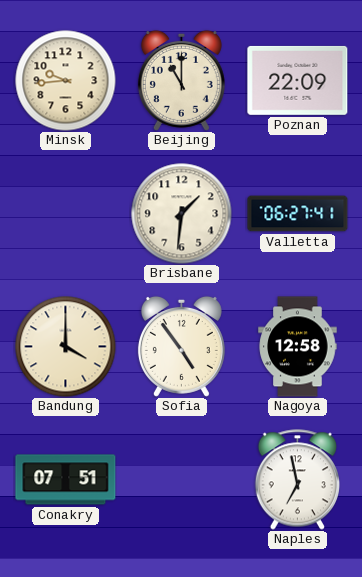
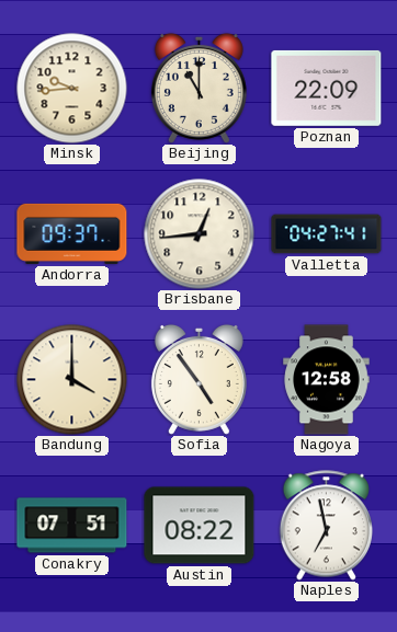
Andorra: none -> 09:37 (72, 233)
Brisbane: 1:31 -> 12:44 (200, 234)
Valletta: 06:27 -> 04:27 (327, 234)
Austin: none -> 08:22 (200, 526)
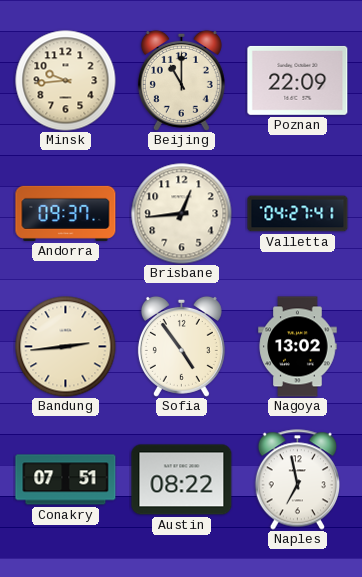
Bandung: 4:00 -> 2:44 (66, 347)
Nagoya: 12:58 -> 13:02 (298, 347)
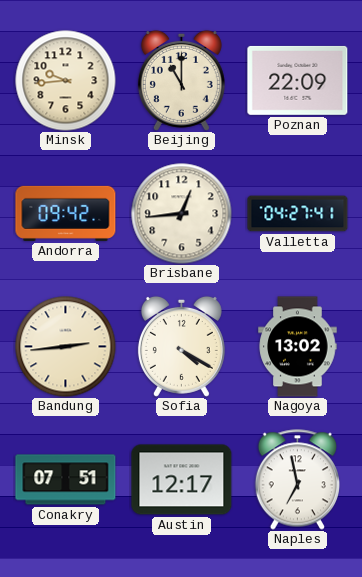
Andorra: 09:37 -> 09:42 (66, 213)
Sofia: 4:54 -> 4:20 (181, 346)
Austin: 08:22 -> 12:17 (182, 480)
